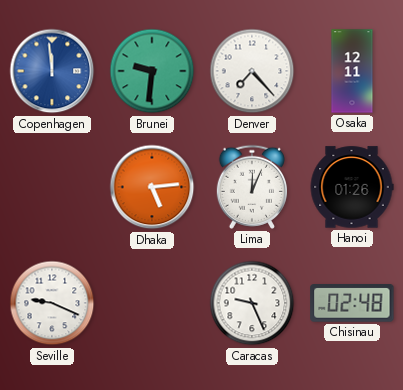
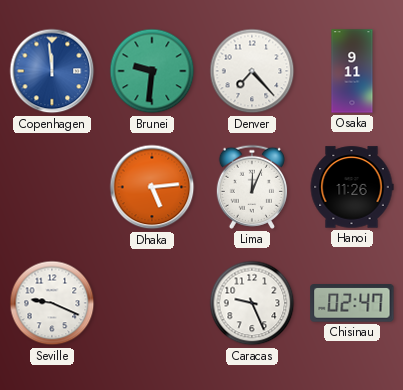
Osaka: 12:11 -> 9:11 (352, 71)
Hanoi: 01:26 -> 11:26 (352, 187)
Chisinau: 02:48 -> 02:47 (352, 304)
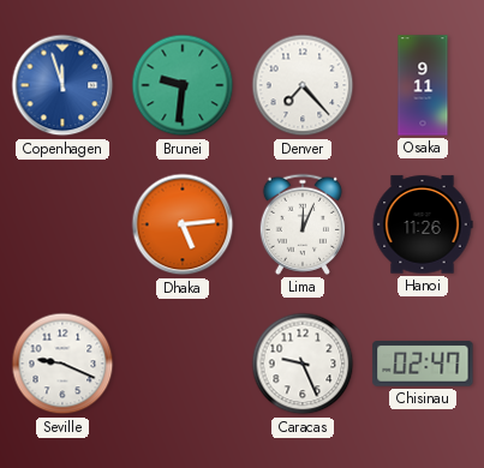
Copenhagen: 11:59 -> 11:57 (62, 85)
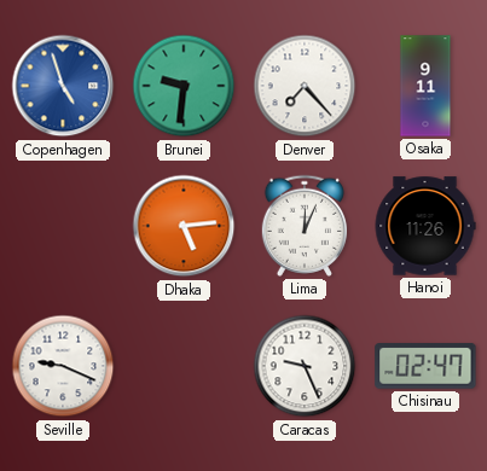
Copenhagen: 11:57 -> 4:57 (63, 86)
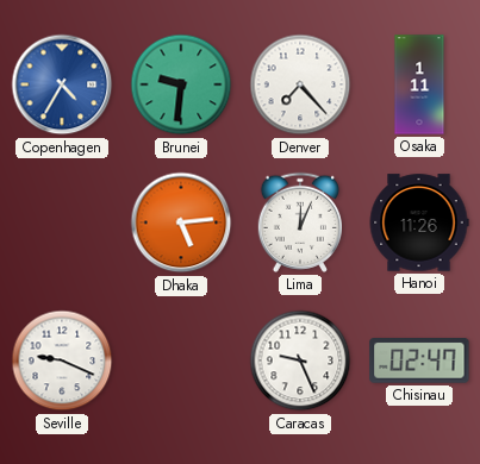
Copenhagen: 4:57 -> 4:35 (62, 84)
Osaka: 9:11 -> 1:11 (419, 84)
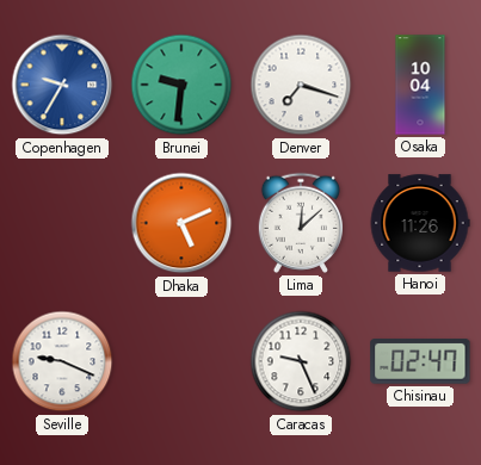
Copenhagen: 4:35 -> 9:35 (62, 85)
Denver: 7:23 -> 7:18 (301, 85)
Osaka: 1:11 -> 10:04 (420, 85)
Dhaka: 5:14 -> 5:11 (181, 223)
Lima: 12:04 -> 12:08 (300, 223)
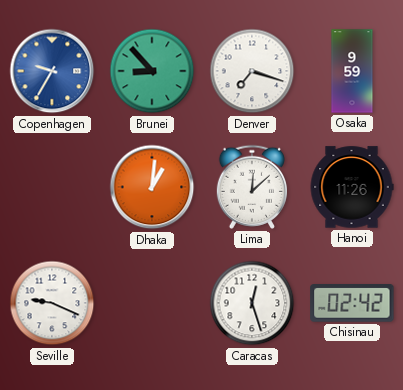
Brunei: 9:31 -> 8:53 (152, 71)
Osaka: 10:04 -> 9:59 (352, 71)
Dhaka: 5:11 -> 1:01 (152, 187)
Caracas: 9:26 -> 12:27 (252, 303)
Chisinau: 02:47 -> 02:42 (352, 304)
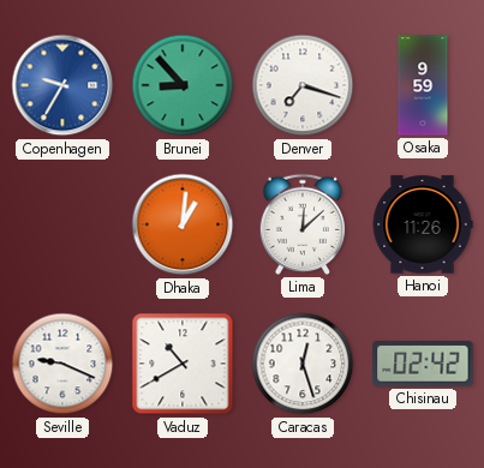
Vaduz: none -> 10:40 (183, 364)
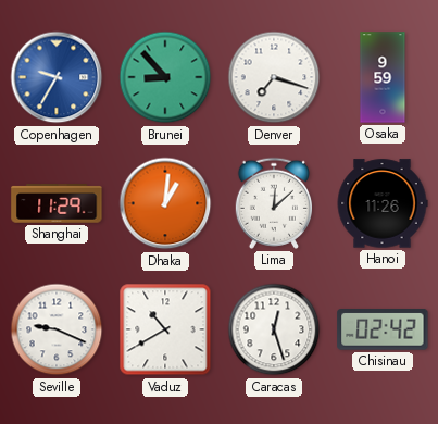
Shanghai: none -> 11:29 (57, 203)
